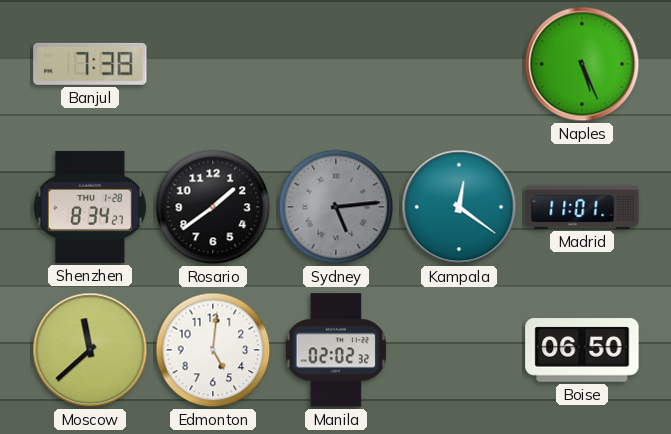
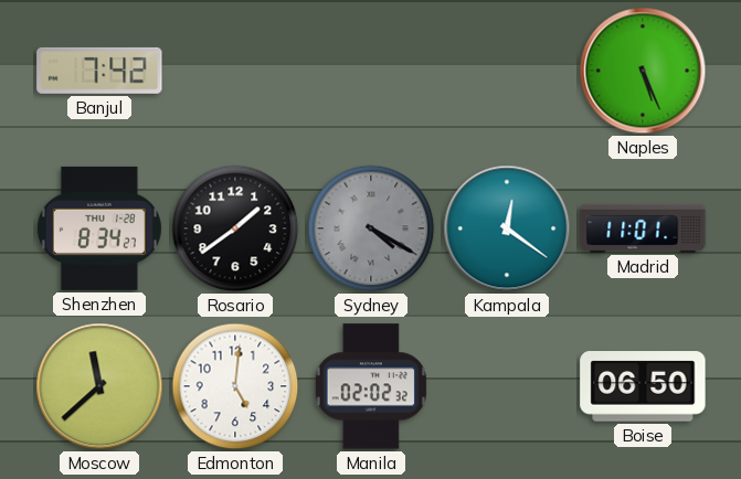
Banjul: 7:38 -> 7:42 (99, 71)
Sydney: 5:14 -> 4:20 (371, 228)
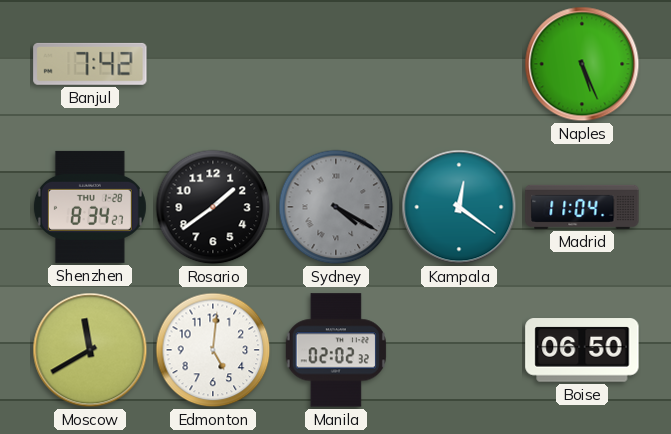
Madrid: 11:01 -> 11:04 (582, 207)
Moscow: 11:38 -> 11:40 (90, 350)
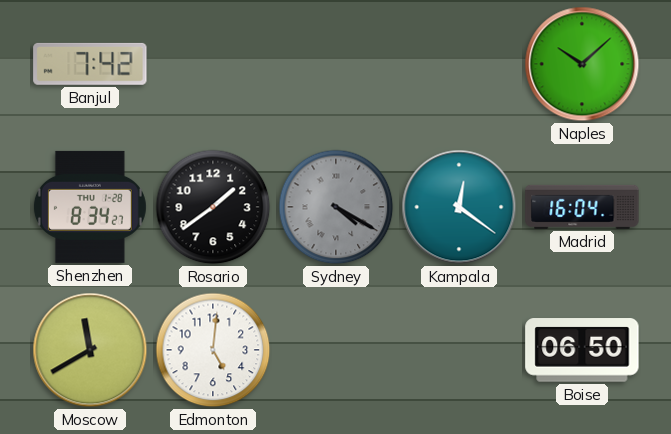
Naples: 5:26 -> 10:08 (582, 64)
Madrid: 11:04 -> 16:04 (582, 207)
Manila: 02:02 -> none (336, 350)
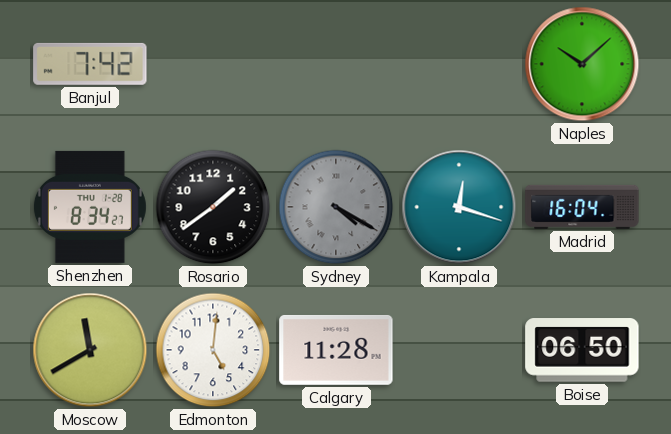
Kampala: 12:21 -> 12:18 (459, 207)
Calgary: none -> 11:28 (336, 350)
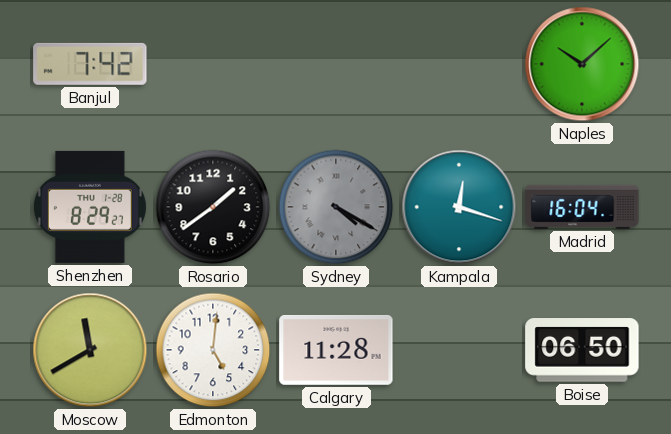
Shenzhen: 8:34 -> 8:29 (90, 207)
